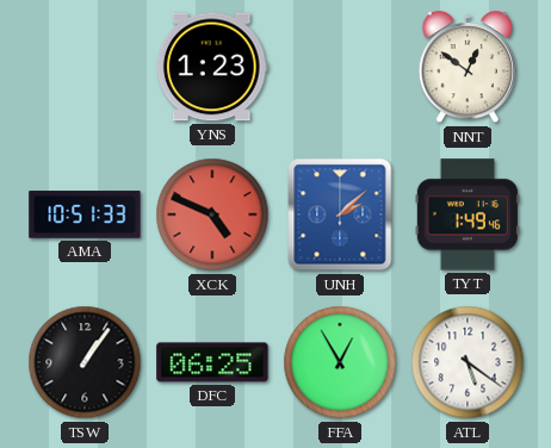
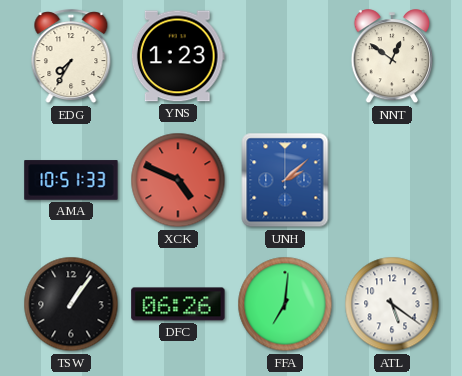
EDG: none -> 7:35 (71, 57)
TYT: 1:49 -> none (468, 214)
DFC: 06:25 -> 06:26 (178, 304)
FFA: 12:55 -> 7:01 (285, 304)
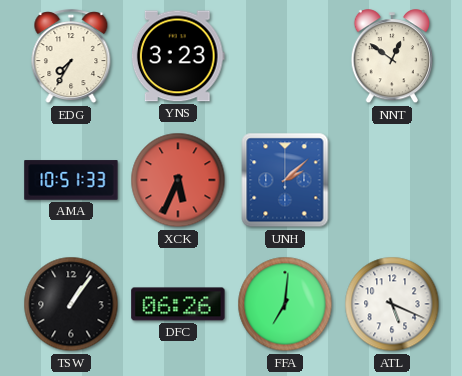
YNS: 1:23 -> 3:23 (178, 56)
XCK: 4:49 -> 5:34 (178, 180)
ATL: 5:21 -> 5:19 (392, 304)
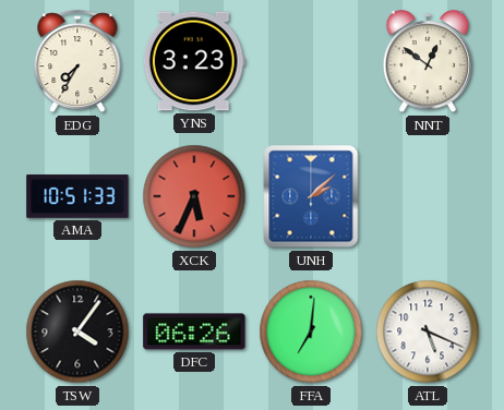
TSW: 1:06 -> 4:06 (77, 331)
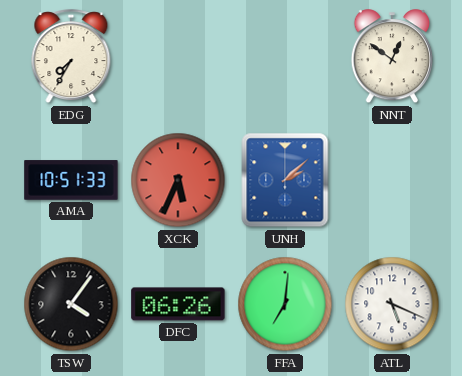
YNS: 3:23 -> none (194, 61)
